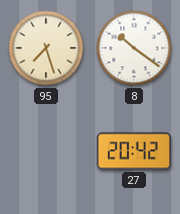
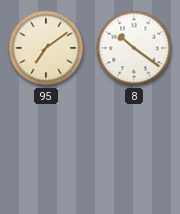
95: 7:27 -> 7:09 (46, 48)
27: 20:42 -> none (133, 151)
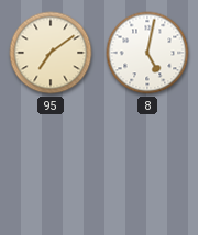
8: 10:21 -> 5:02 (147, 53)
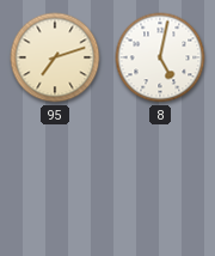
95: 7:09 -> 7:12 (55, 57)
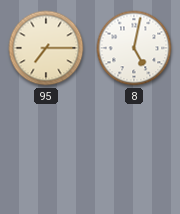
95: 7:12 -> 7:15 (46, 48)
